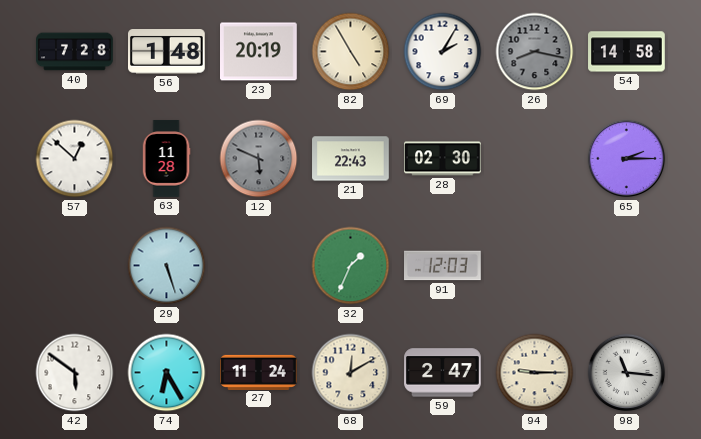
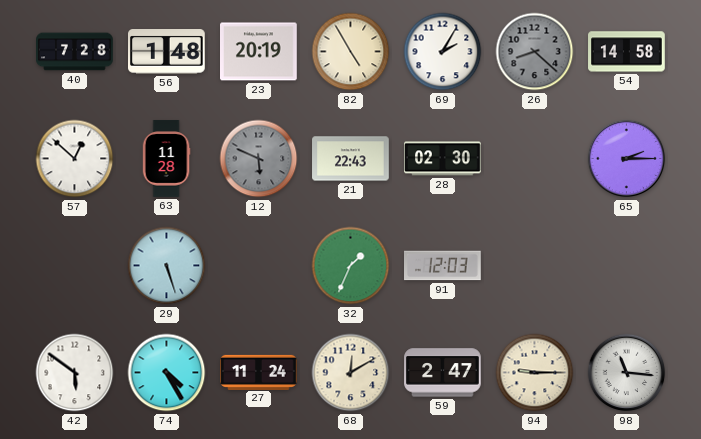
26: 8:17 -> 8:22 (535, 52)
74: 6:25 -> 4:25 (167, 373)
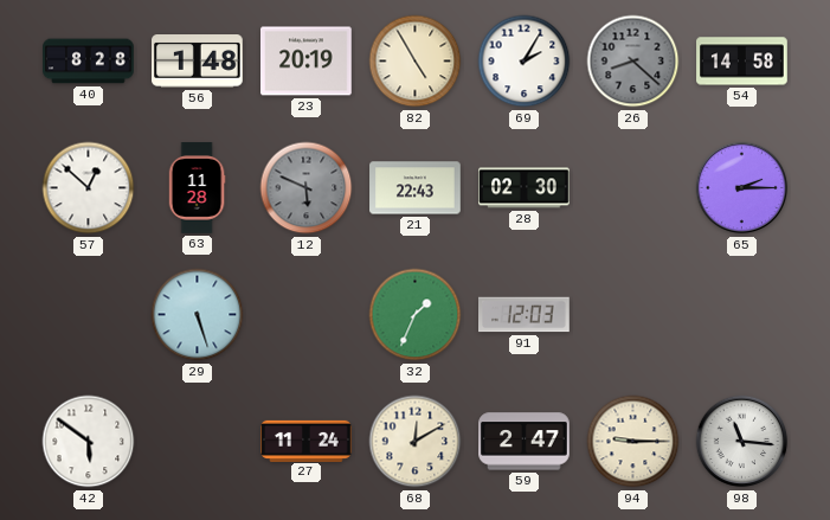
40: 7:28 -> 8:28 (89, 62)
74: 4:25 -> none (167, 373)
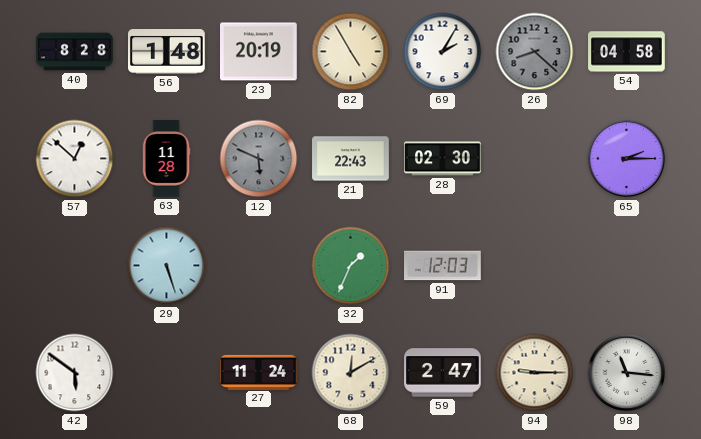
54: 14:58 -> 04:58 (627, 52)
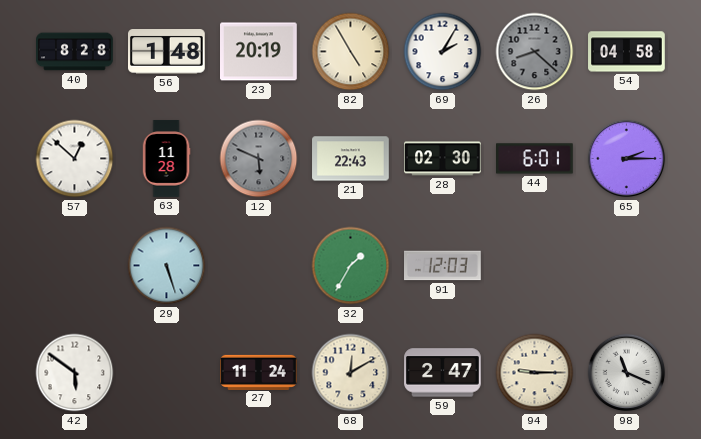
44: none -> 6:01 (535, 159)
32: 1:34 -> 1:35 (351, 266)
98: 11:16 -> 11:19 (627, 373)
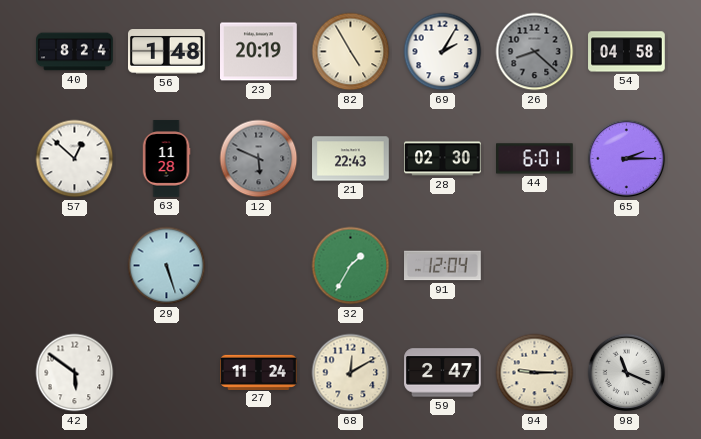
40: 8:28 -> 8:24 (75, 52)
91: 12:03 -> 12:04 (443, 266)
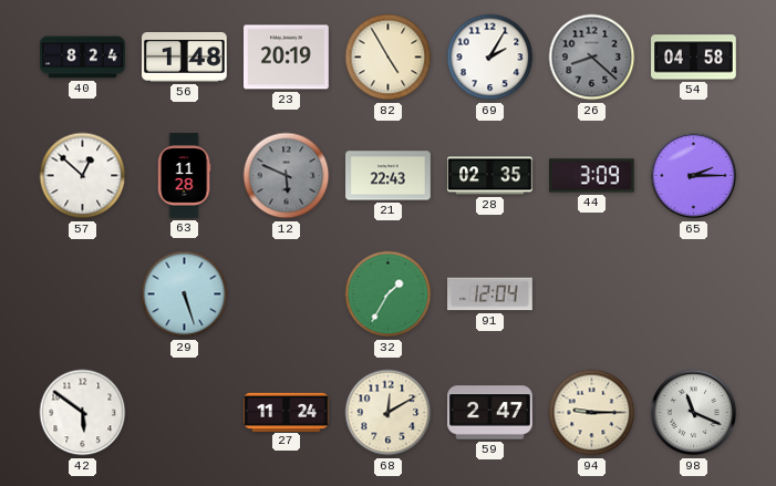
28: 02:30 -> 02:35 (490, 176)
44: 6:01 -> 3:09 (592, 176)
